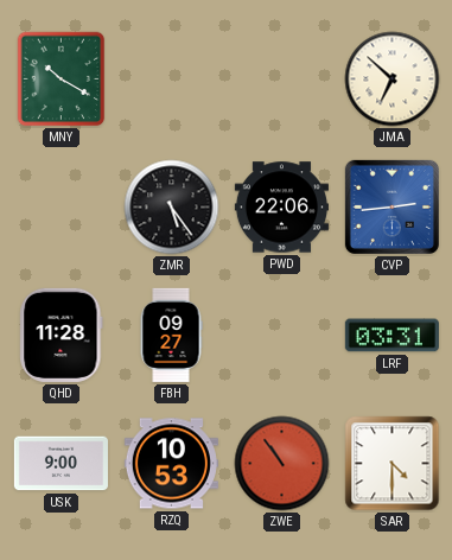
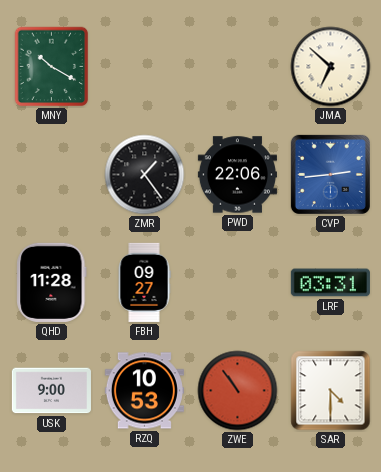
ZMR: 5:24 -> 1:24 (145, 175)
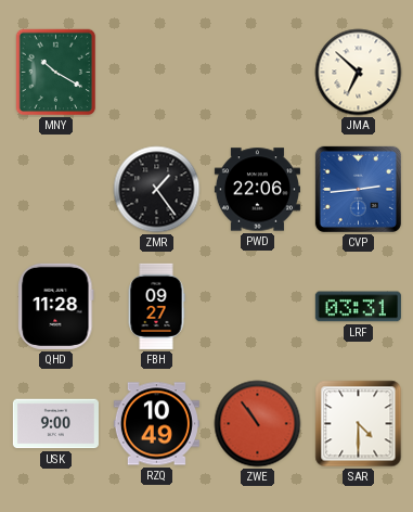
RZQ: 10:53 -> 10:49 (156, 424)
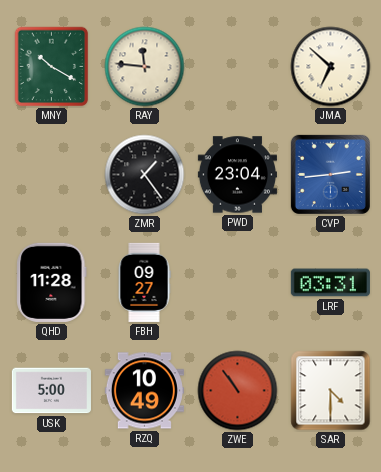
RAY: none -> 11:46 (145, 67)
PWD: 22:06 -> 23:04 (237, 175)
USK: 9:00 -> 5:00 (51, 391)
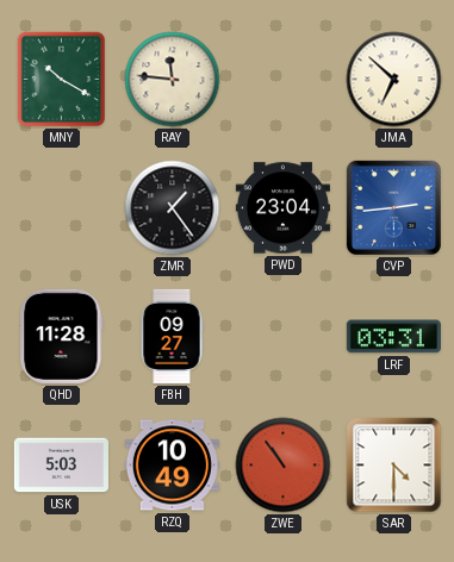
USK: 5:00 -> 5:03 (61, 466)
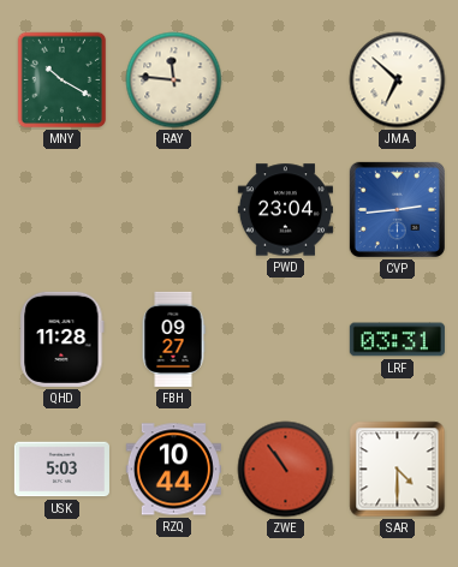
ZMR: 1:24 -> none (173, 208)
RZQ: 10:49 -> 10:44 (173, 470)
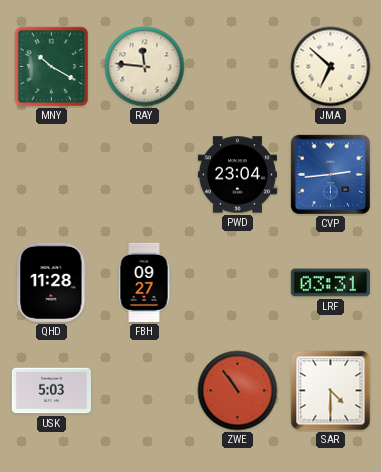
RZQ: 10:44 -> none (173, 470)
